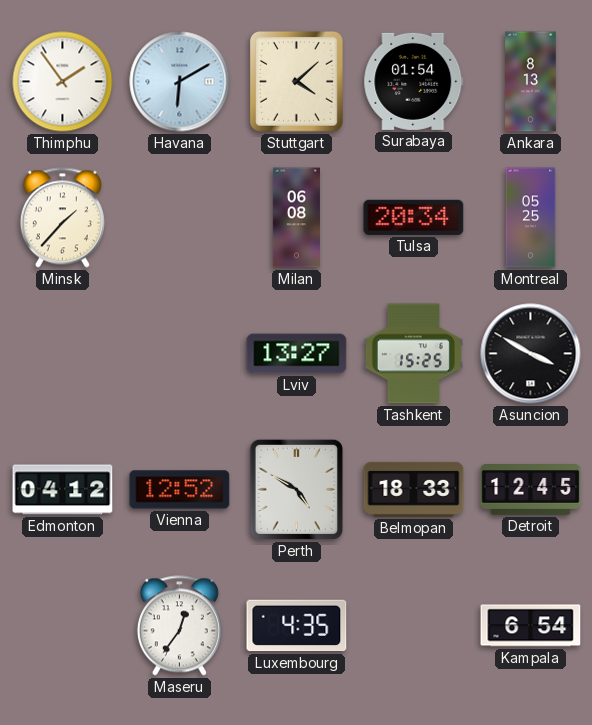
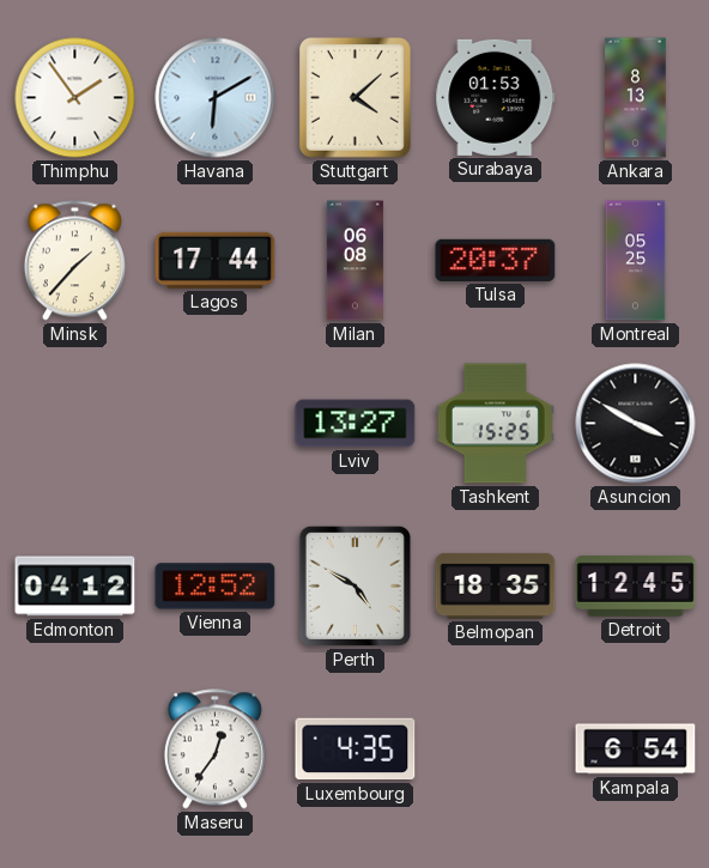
Surabaya: 01:54 -> 01:53 (496, 97)
Lagos: none -> 17:44 (216, 260)
Tulsa: 20:34 -> 20:37 (496, 260)
Belmopan: 18:33 -> 18:35 (496, 585)
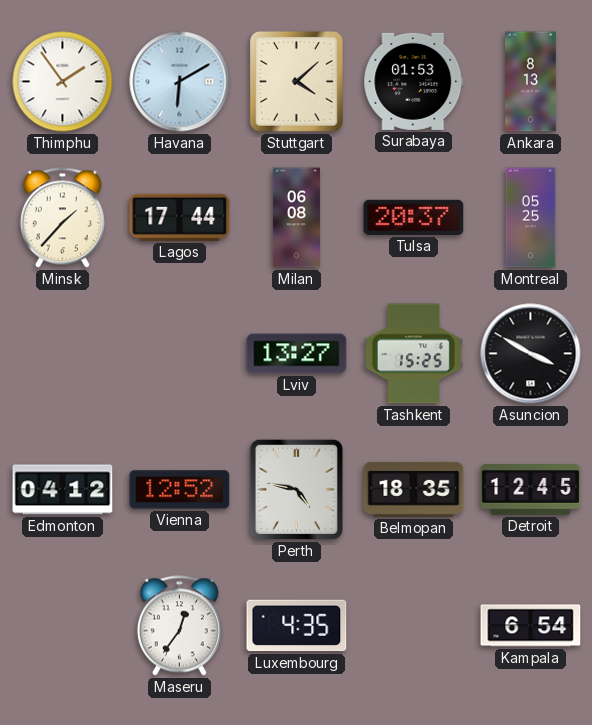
Perth: 4:50 -> 4:47 (296, 489)
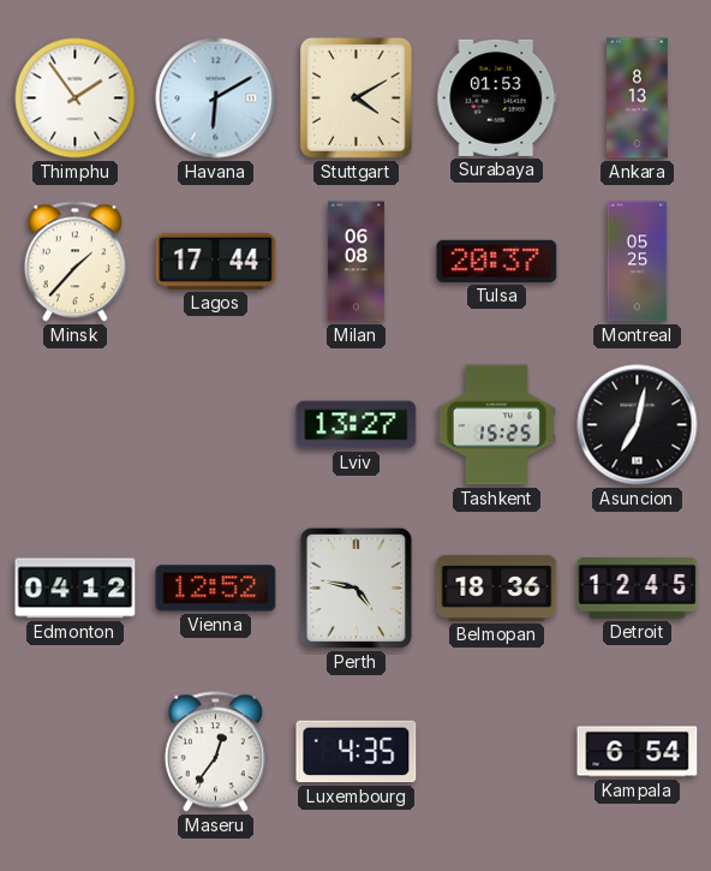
Stuttgart: 4:08 -> 4:10 (355, 97)
Asuncion: 3:50 -> 7:02 (638, 425)
Belmopan: 18:35 -> 18:36 (497, 587)
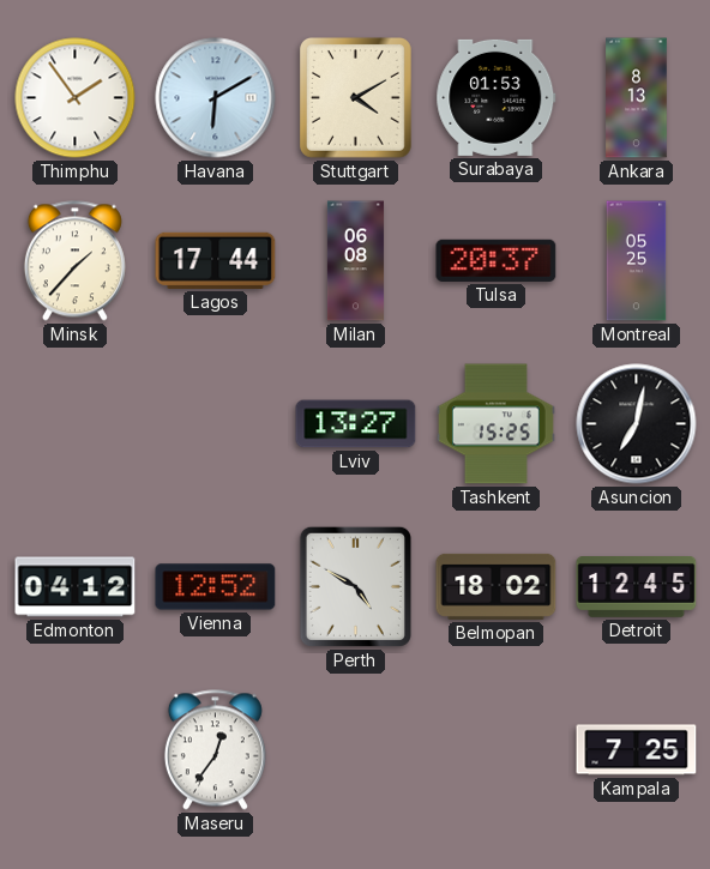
Perth: 4:47 -> 4:50 (355, 586)
Belmopan: 18:36 -> 18:02 (497, 586)
Luxembourg: 4:35 -> none (357, 752)
Kampala: 6:54 -> 7:25 (637, 750)
